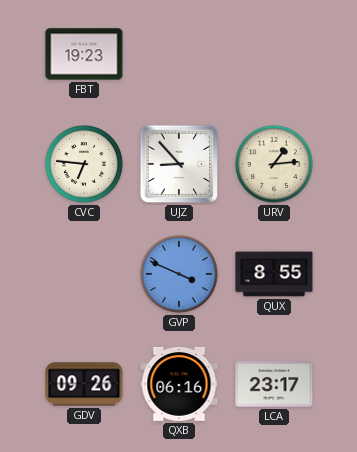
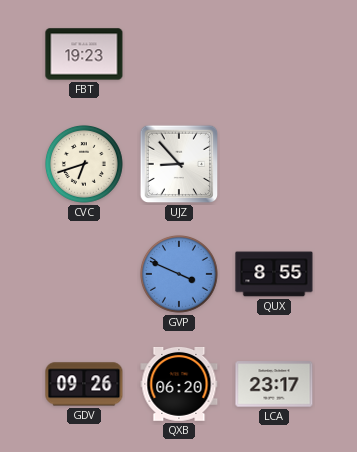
CVC: 6:46 -> 6:42 (85, 165)
URV: 1:14 -> none (275, 165)
QXB: 06:16 -> 06:20 (179, 384)
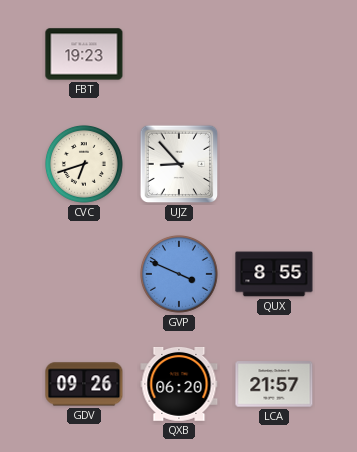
LCA: 23:17 -> 21:57 (274, 384)
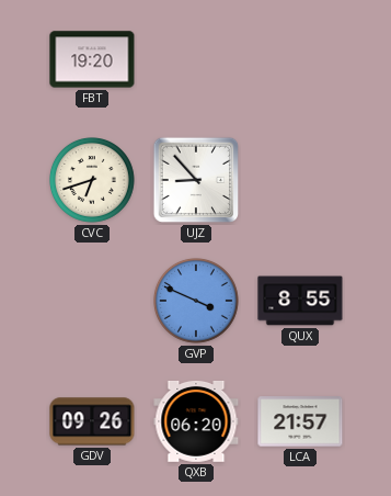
FBT: 19:23 -> 19:20 (92, 59)
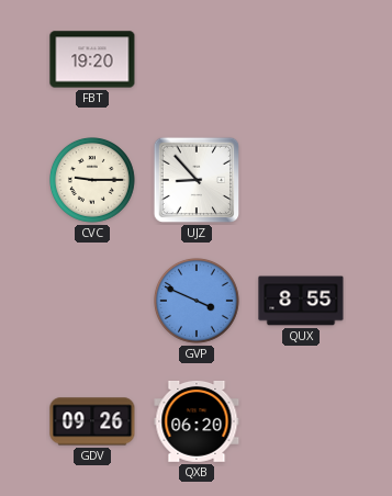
CVC: 6:42 -> 9:15 (93, 181)
LCA: 21:57 -> none (300, 421)
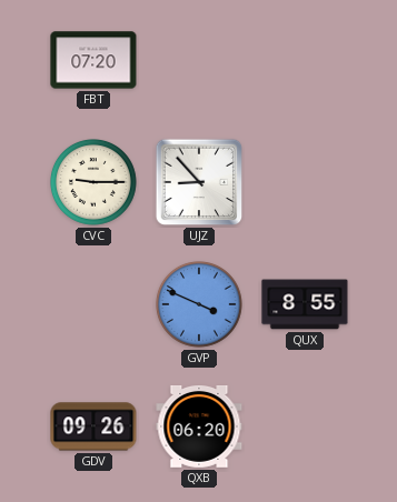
FBT: 19:20 -> 07:20 (93, 60)
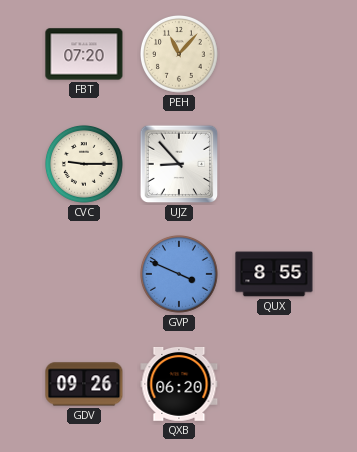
PEH: none -> 11:07 (180, 55)
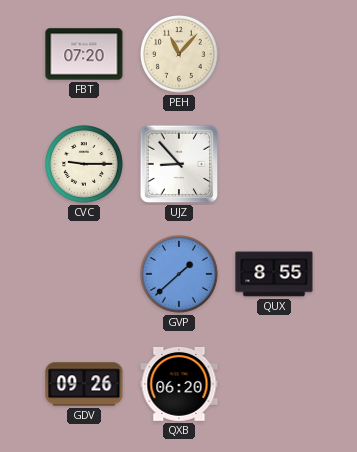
GVP: 3:49 -> 1:38 (180, 275)
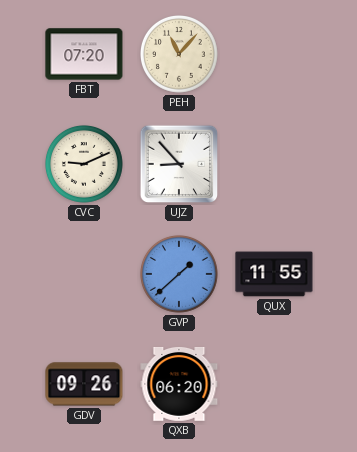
CVC: 9:15 -> 9:11 (85, 165)
QUX: 8:55 -> 11:55 (274, 274)
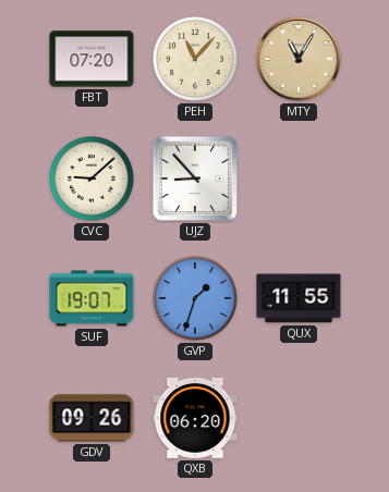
MTY: none -> 11:05 (299, 59)
CVC: 9:11 -> 9:08 (93, 180)
SUF: none -> 19:07 (92, 298)
GVP: 1:38 -> 1:33 (196, 299)
